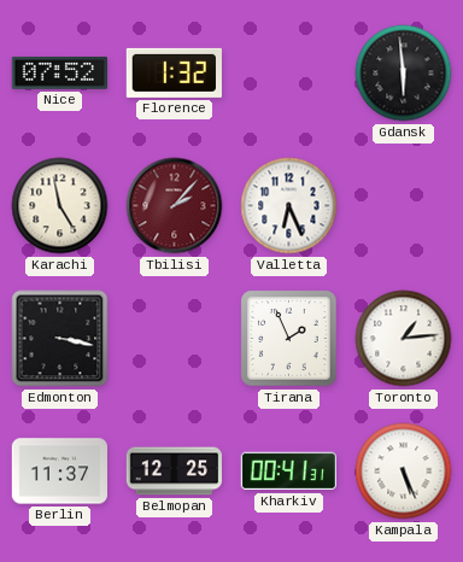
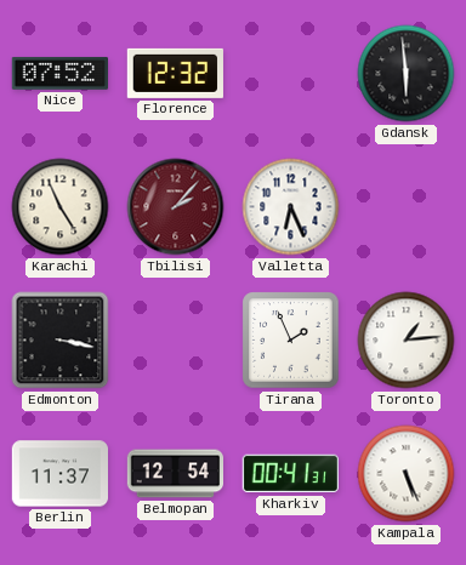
Florence: 1:32 -> 12:32 (175, 73)
Karachi: 4:58 -> 4:56 (61, 207)
Belmopan: 12:25 -> 12:54 (175, 474)
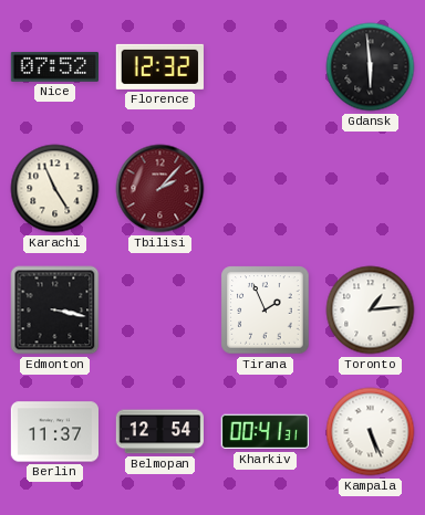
Valletta: 6:26 -> none (291, 207)
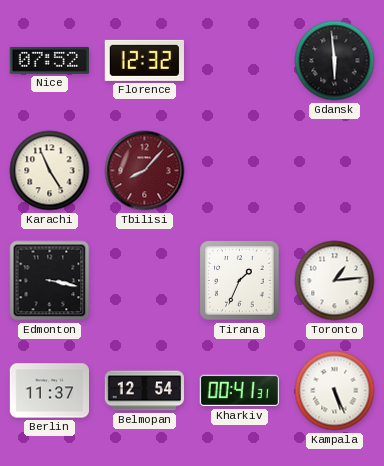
Tbilisi: 2:07 -> 8:07 (145, 171)
Tirana: 1:56 -> 1:34 (240, 281)
